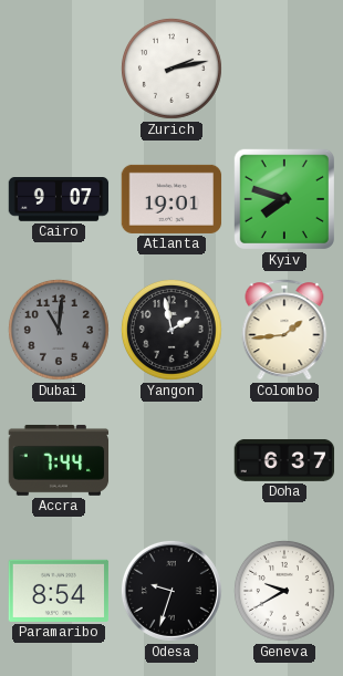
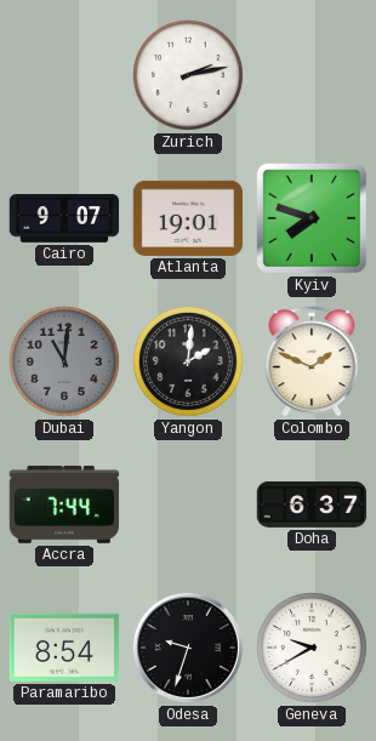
Yangon: 1:58 -> 2:01 (188, 361)
Colombo: 1:44 -> 1:49 (312, 361)
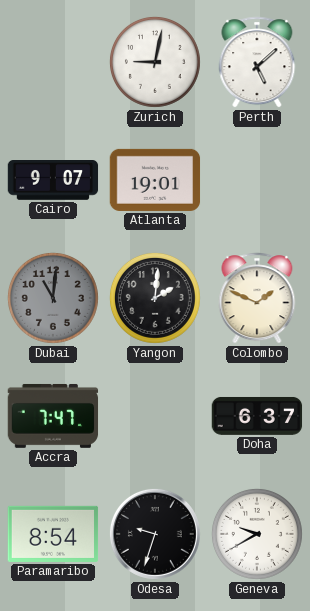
Zurich: 2:13 -> 9:02 (155, 62)
Perth: none -> 5:08 (257, 62)
Kyiv: 7:48 -> none (312, 218)
Accra: 7:44 -> 7:47 (53, 416)
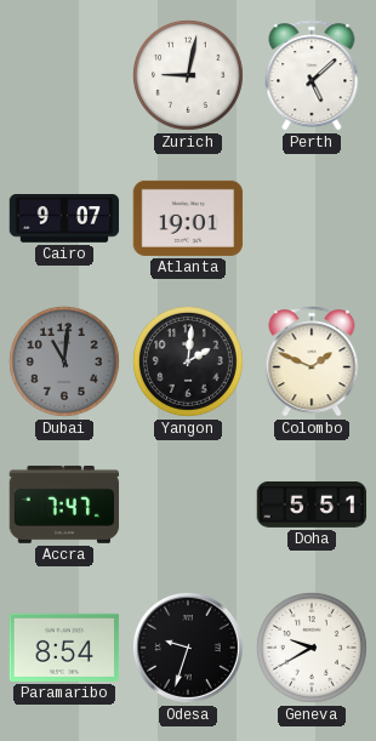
Doha: 6:37 -> 5:51 (312, 505)
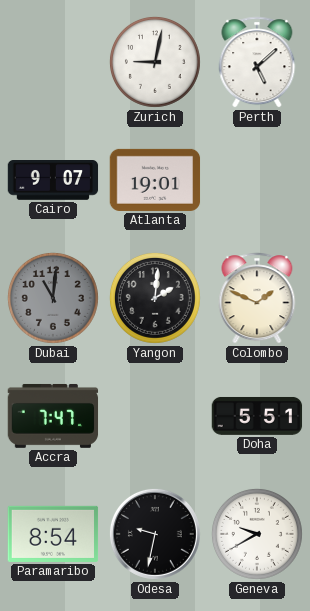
Odesa: 9:33 -> 9:32 (155, 534)
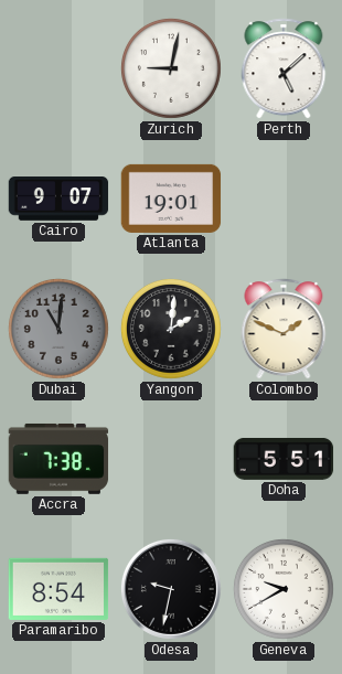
Accra: 7:47 -> 7:38 (58, 459)
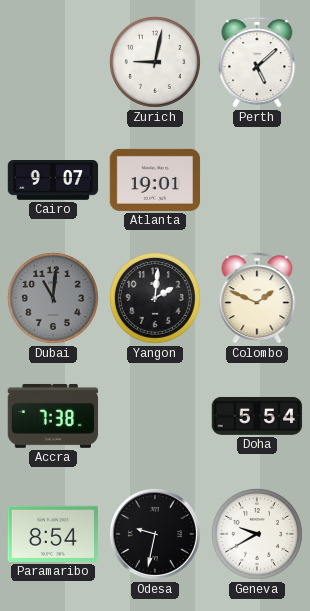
Doha: 5:51 -> 5:54 (257, 416)
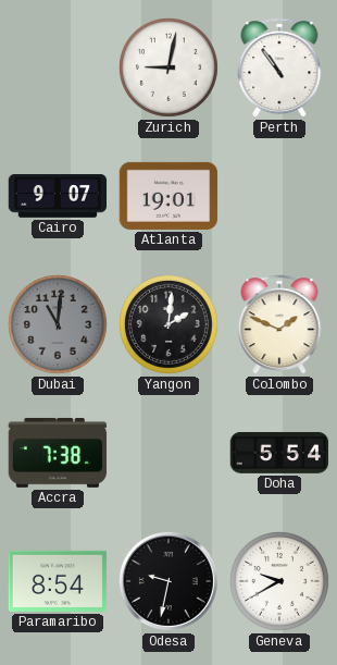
Perth: 5:08 -> 10:54 (279, 67)
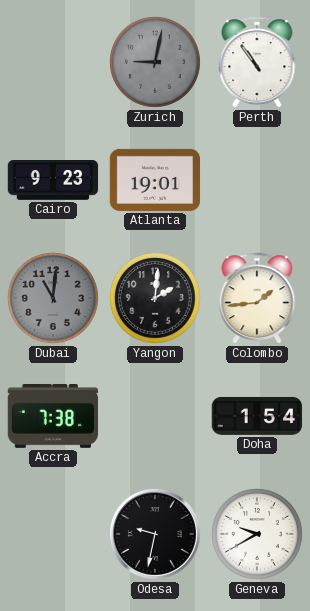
Zurich dial: white -> grey (155, 62)
Cairo: 9:07 -> 9:23 (53, 180)
Colombo: 1:49 -> 1:44 (257, 298)
Doha: 5:54 -> 1:54 (257, 416)
Paramaribo: 8:54 -> none (58, 581)
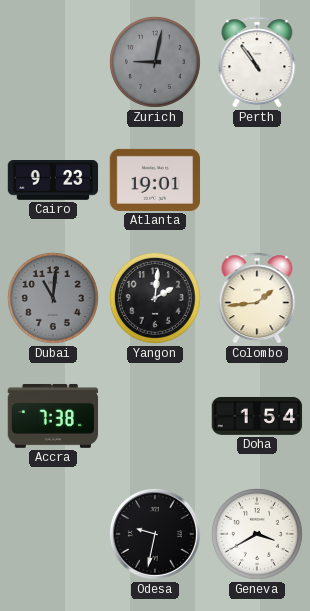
Geneva: 9:40 -> 3:40 (257, 534)
